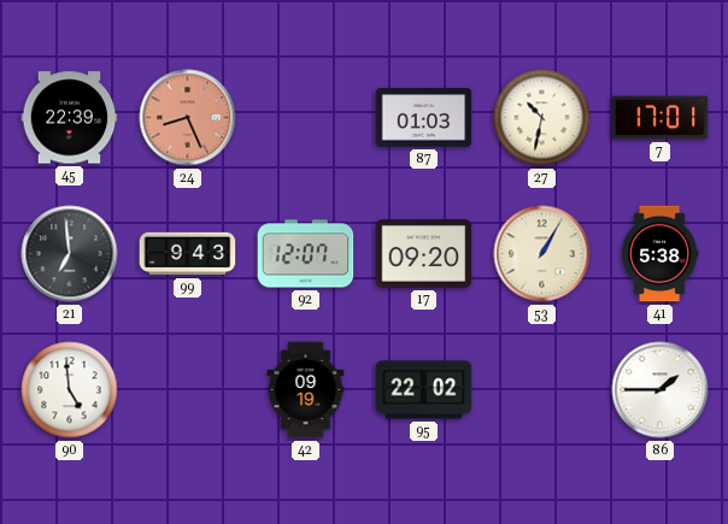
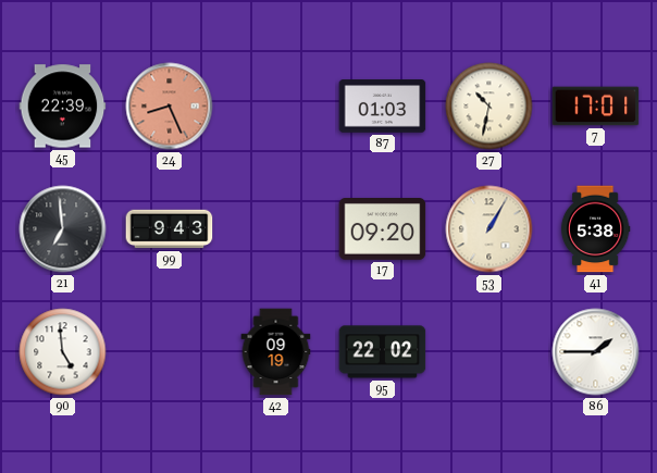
92: 12:07 -> none (306, 254)
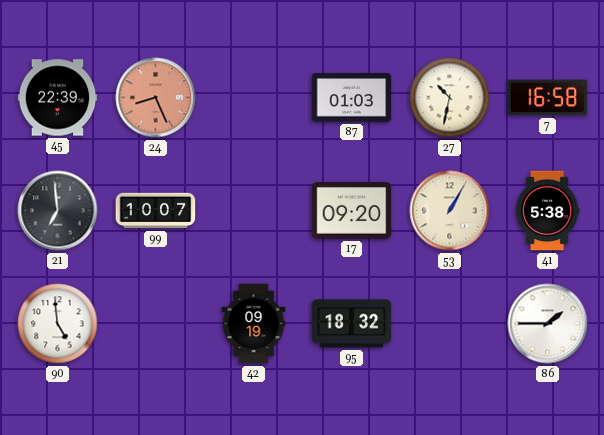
7: 17:01 -> 16:58 (548, 98)
99: 9:43 -> 10:07 (156, 211)
95: 22:02 -> 18:32 (352, 324)
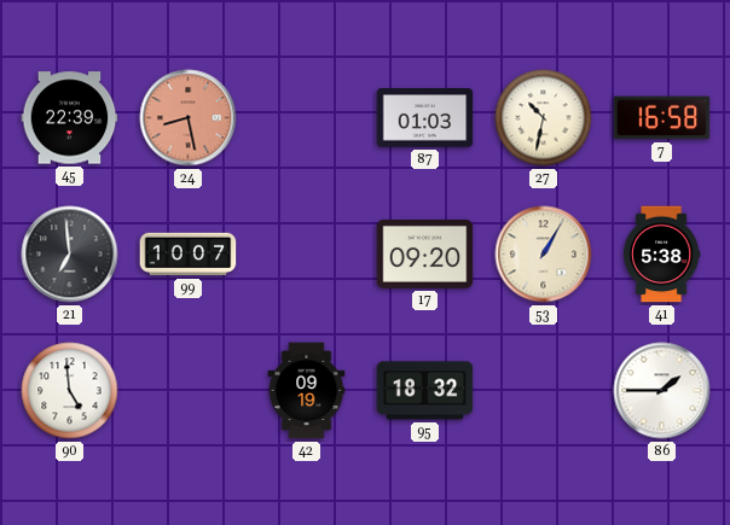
24: 8:26 -> 8:28 (189, 118)
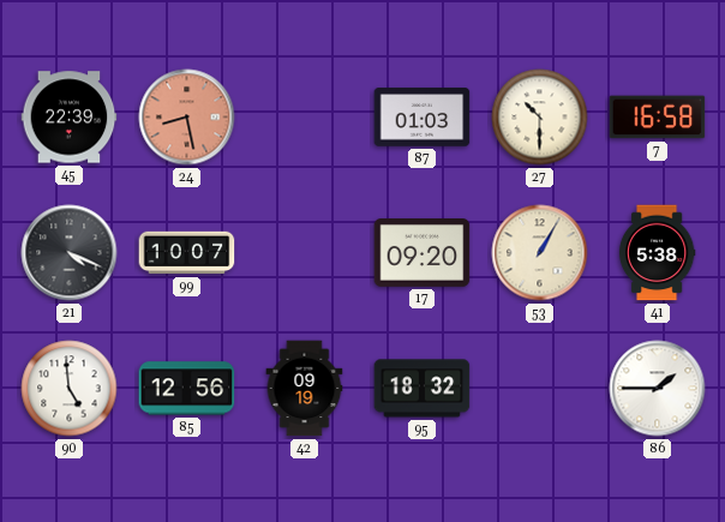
27: 10:32 -> 10:30 (540, 118)
21: 6:59 -> 4:19 (70, 253)
85: none -> 12:56 (187, 389)
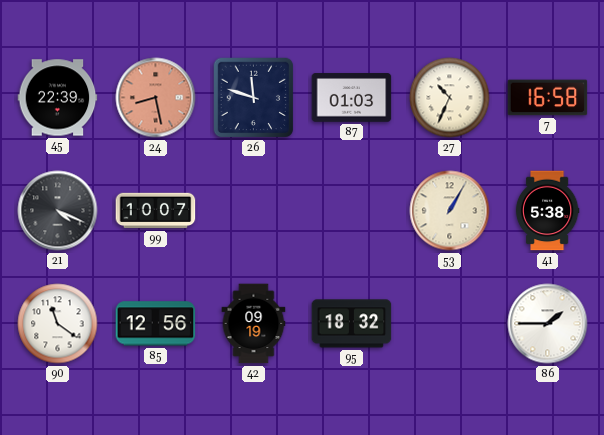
26: none -> 11:48 (254, 98)
27: 10:30 -> 10:34 (450, 98)
17: 09:20 -> none (423, 253)
90: 4:59 -> 11:21 (58, 324)
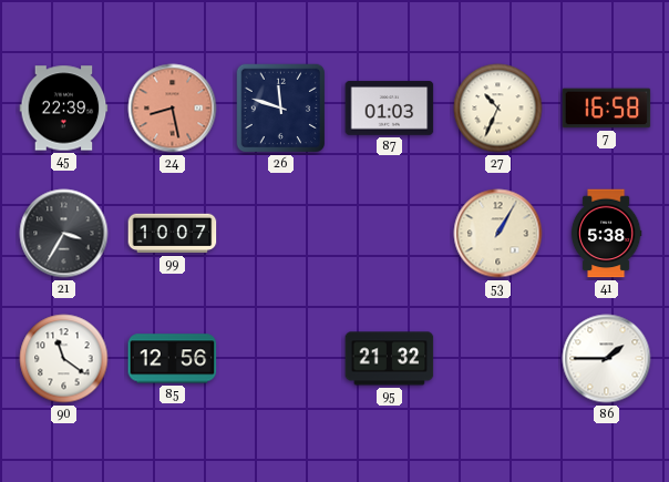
21: 4:19 -> 3:35 (64, 234)
42: 09:19 -> none (254, 324)
95: 18:32 -> 21:32 (390, 359)
